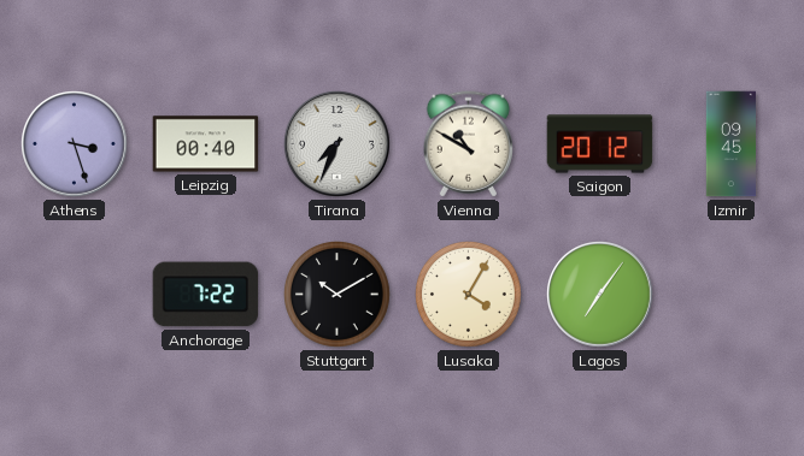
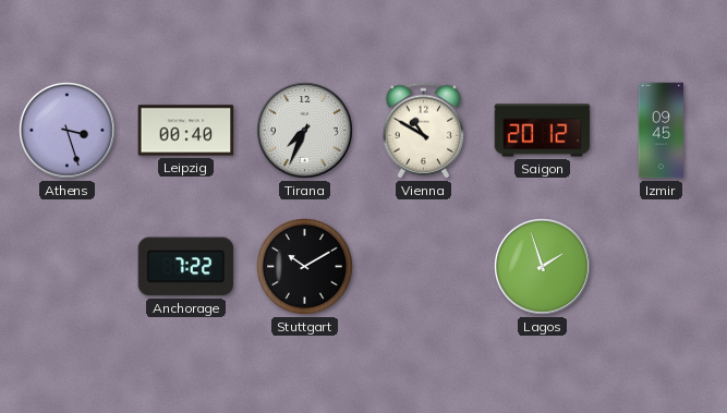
Lusaka: 4:05 -> none (469, 295)
Lagos: 7:06 -> 1:57 (543, 267)
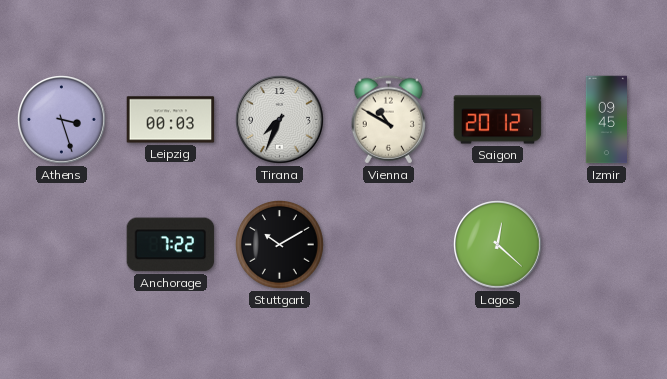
Leipzig: 00:40 -> 00:03 (171, 120)
Lagos: 1:57 -> 12:22 (498, 245)
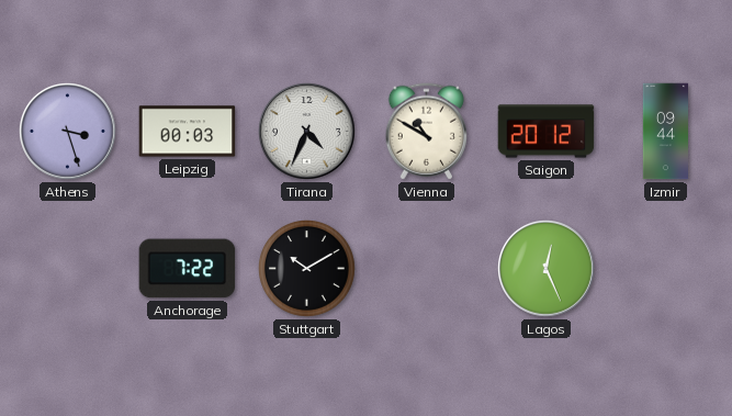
Tirana: 7:34 -> 4:34 (307, 132)
Izmir: 09:45 -> 09:44 (665, 132)
Lagos: 12:22 -> 12:26 (547, 269)
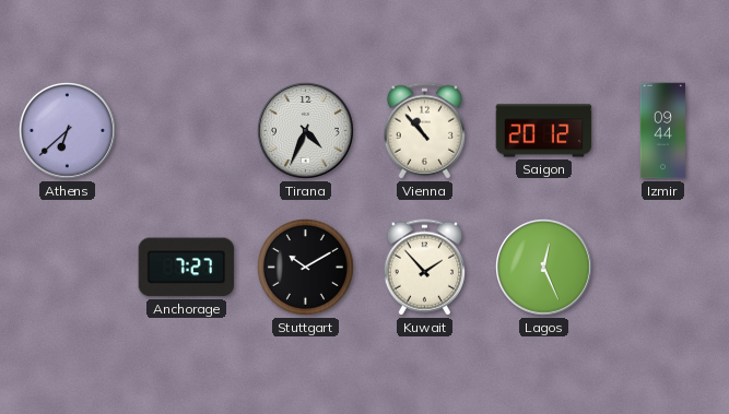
Athens: 3:27 -> 6:38 (68, 131)
Leipzig: 00:03 -> none (188, 132)
Vienna: 10:50 -> 10:53 (424, 131)
Anchorage: 7:22 -> 7:27 (187, 268)
Kuwait: none -> 1:53 (424, 268)
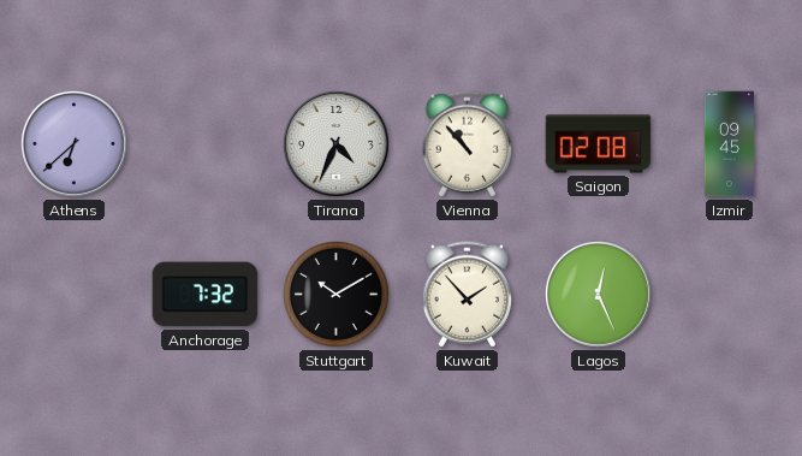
Saigon: 20:12 -> 02:08 (599, 144)
Izmir: 09:44 -> 09:45 (729, 144)
Anchorage: 7:27 -> 7:32 (206, 295)
